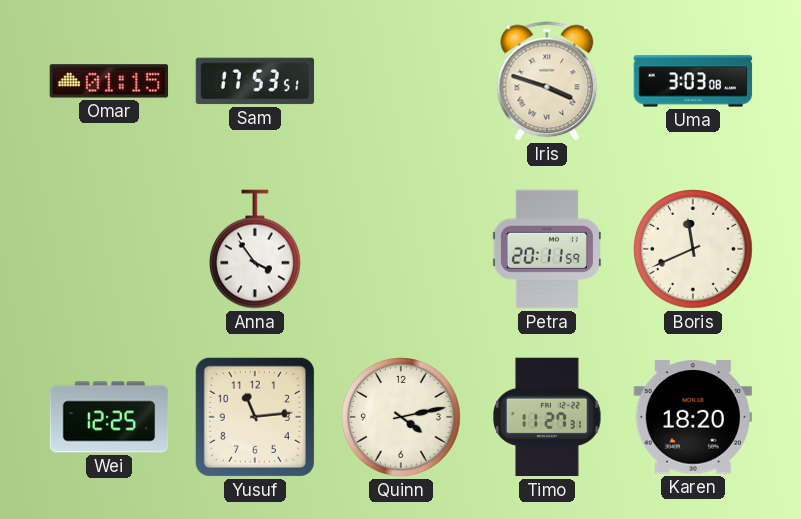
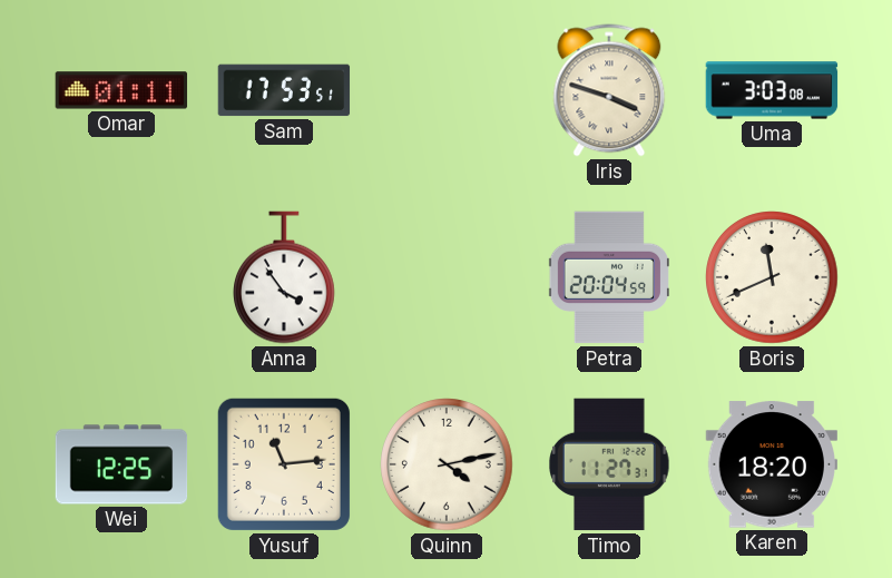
Omar: 01:15 -> 01:11 (121, 90)
Petra: 20:11 -> 20:04 (609, 277)
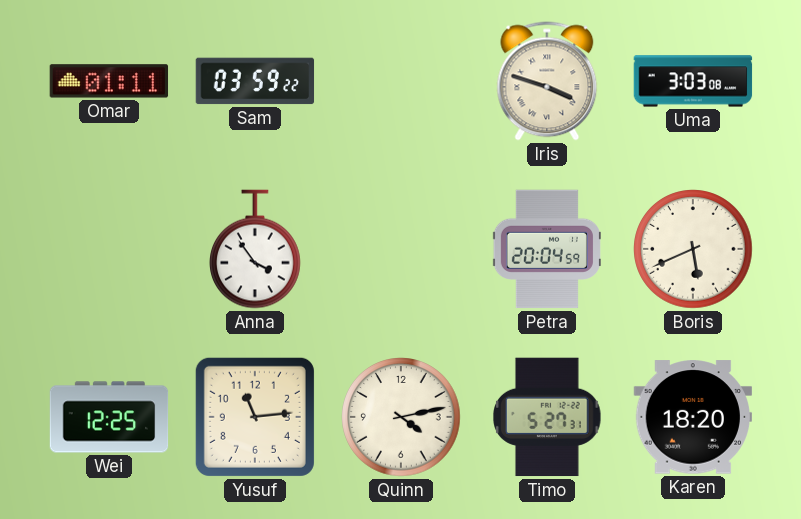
Sam: 17:53 -> 03:59 (255, 81)
Boris: 11:41 -> 5:41 (693, 249)
Timo: 11:27 -> 5:27 (547, 417)
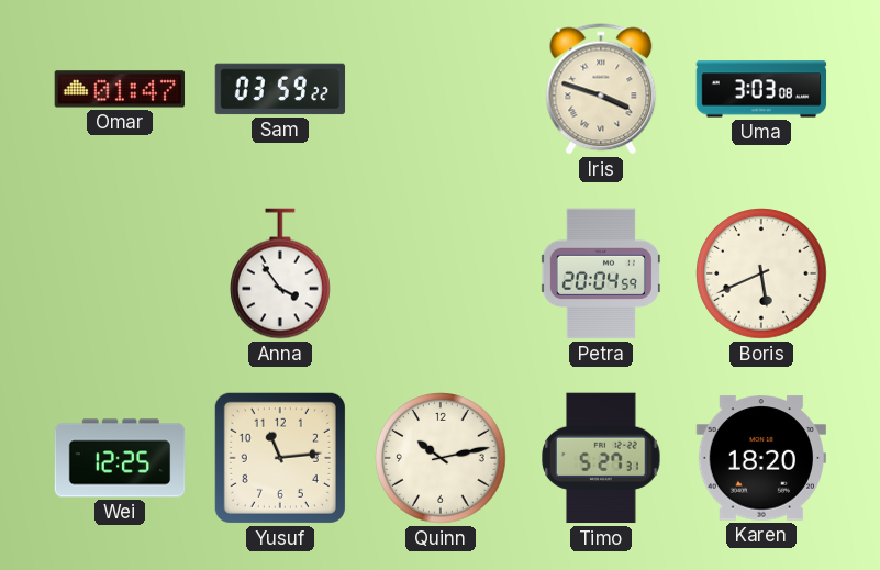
Omar: 01:11 -> 01:47 (120, 89)
Quinn: 4:13 -> 10:13 (441, 458)
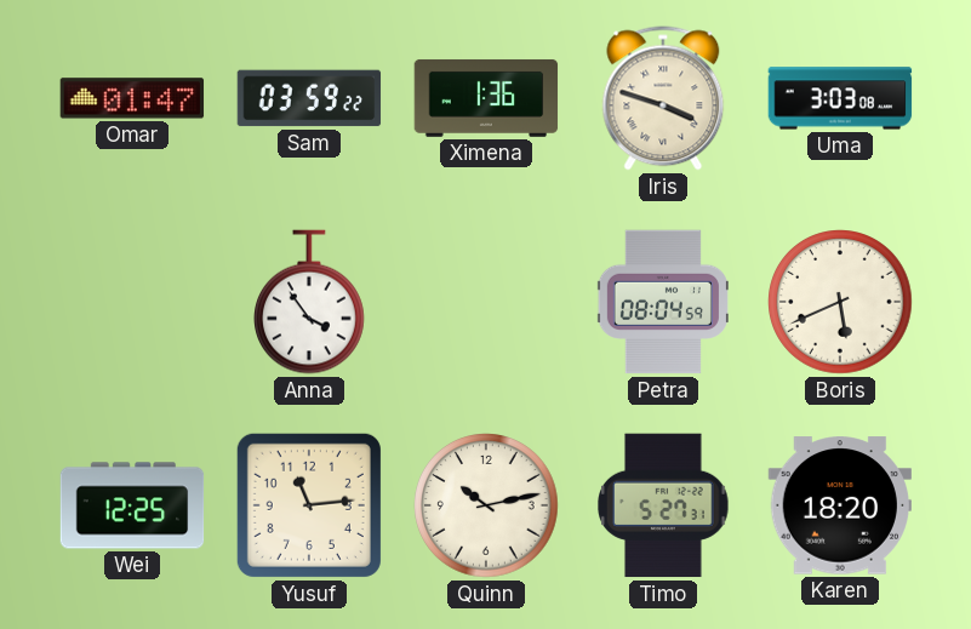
Ximena: none -> 1:36 (486, 98)
Petra: 20:04 -> 08:04 (663, 302)
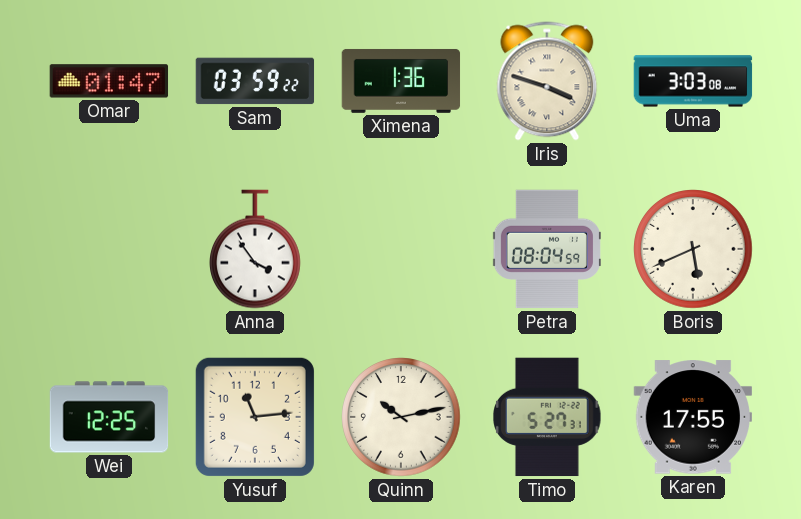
Karen: 18:20 -> 17:55 (693, 417)
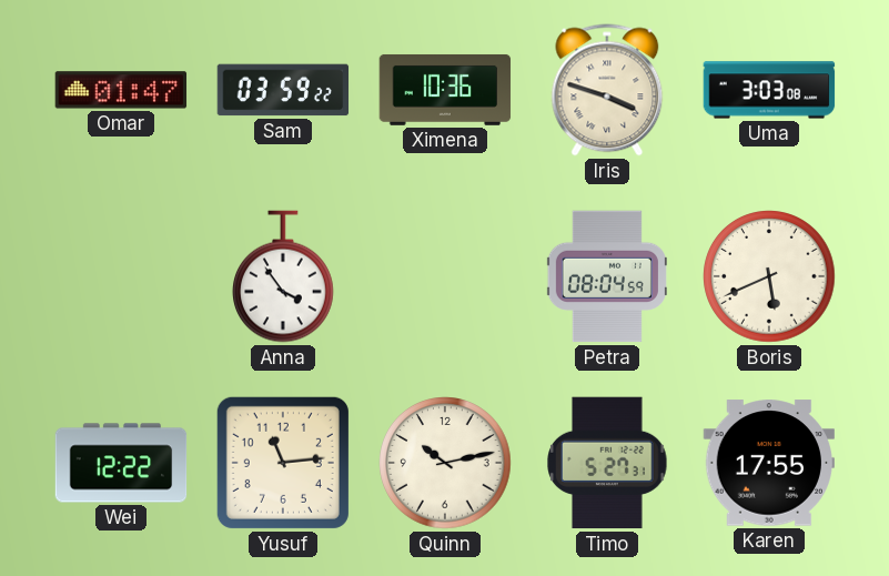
Ximena: 1:36 -> 10:36 (445, 90)
Wei: 12:25 -> 12:22 (121, 463)
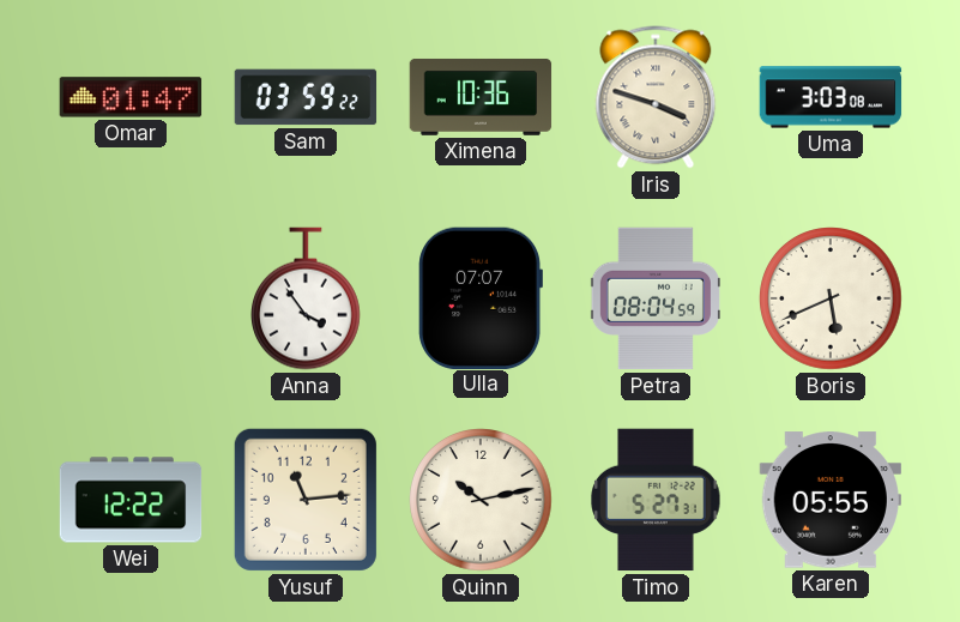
Ulla: none -> 07:07 (481, 298)
Karen: 17:55 -> 05:55 (831, 500)
